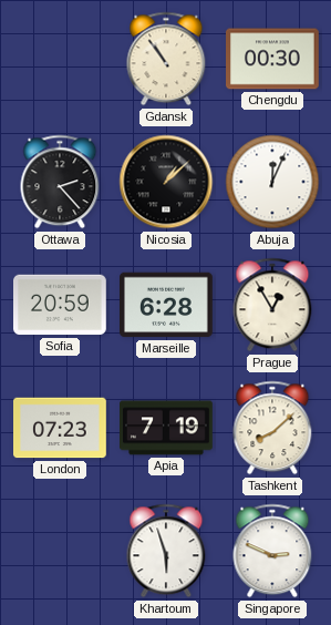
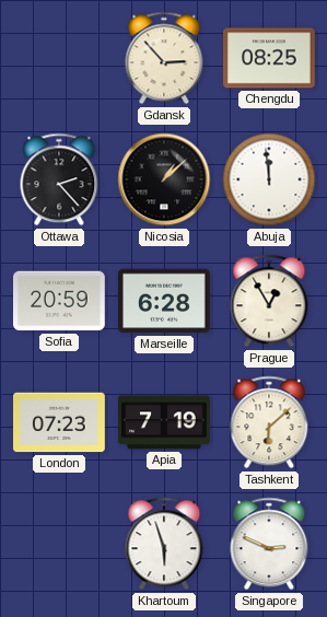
Gdansk: 10:54 -> 2:53 (164, 58)
Chengdu: 00:30 -> 08:25 (270, 58)
Abuja: 12:04 -> 11:59 (269, 179)
Tashkent: 8:08 -> 6:08 (269, 422)
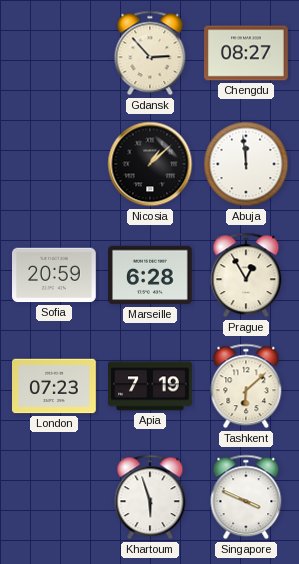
Chengdu: 08:25 -> 08:27 (247, 53)
Ottawa: 2:23 -> none (59, 179)
Singapore: 2:49 -> 3:49 (246, 497)
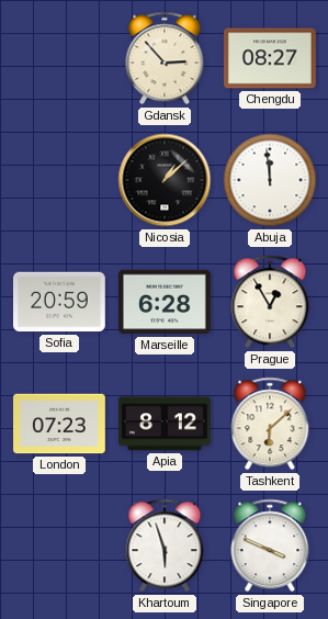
Apia: 7:19 -> 8:12 (166, 424)
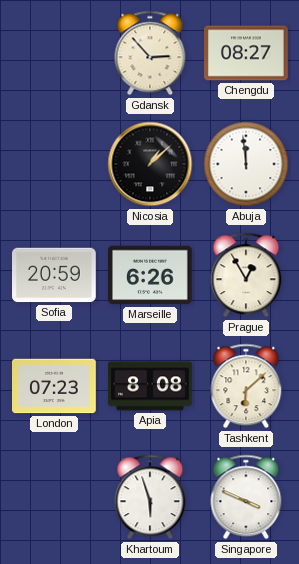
Marseille: 6:28 -> 6:26 (151, 275)
Apia: 8:12 -> 8:08 (151, 386)
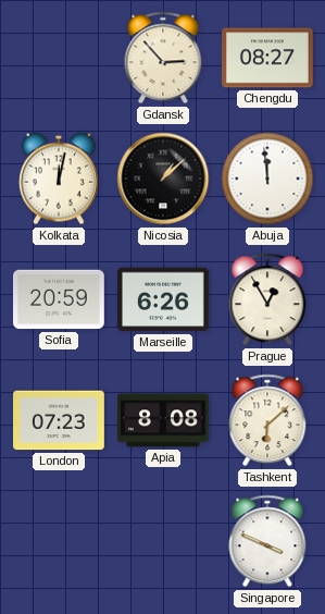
Kolkata: none -> 12:02 (59, 179)
Khartoum: 5:57 -> none (150, 497)
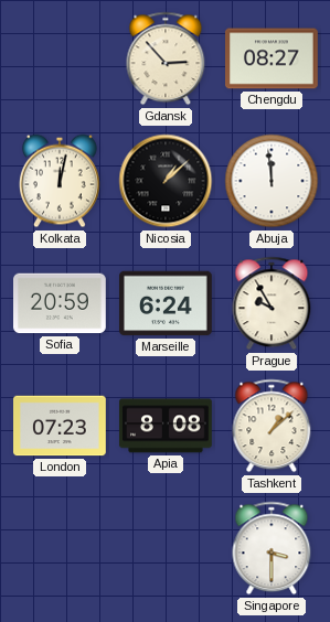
Marseille: 6:26 -> 6:24 (167, 303)
Prague: 12:55 -> 9:55 (272, 303)
Tashkent: 6:08 -> 1:08 (272, 426)
Singapore: 3:49 -> 3:30 (272, 548)
